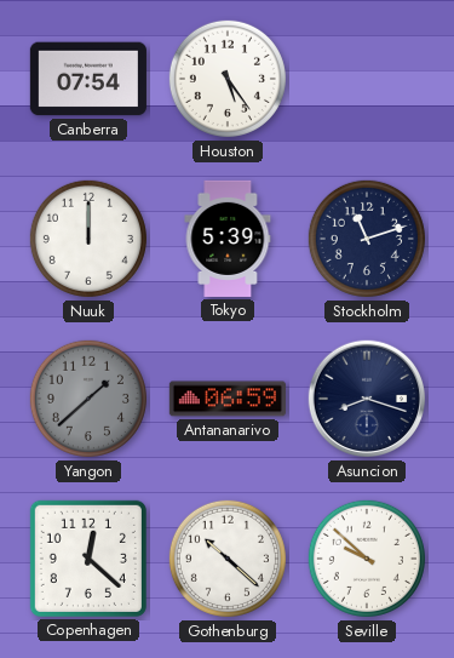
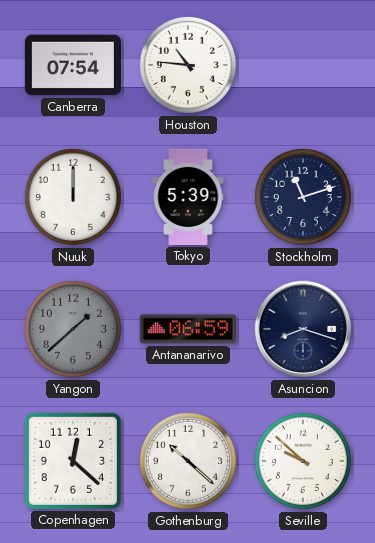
Houston: 5:24 -> 10:46 (188, 65)
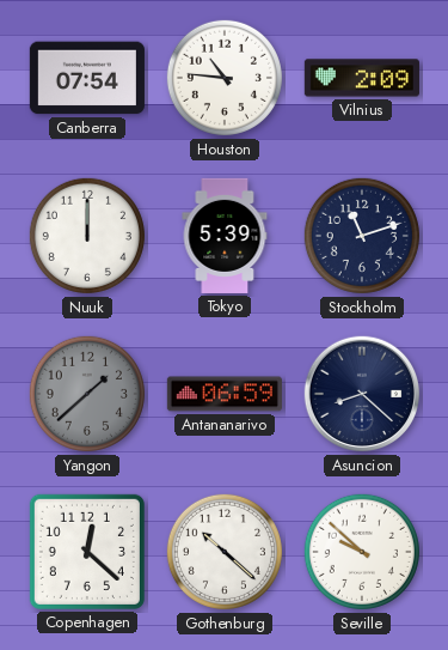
Vilnius: none -> 2:09 (362, 78)
Asuncion: 8:18 -> 8:22 (362, 394)
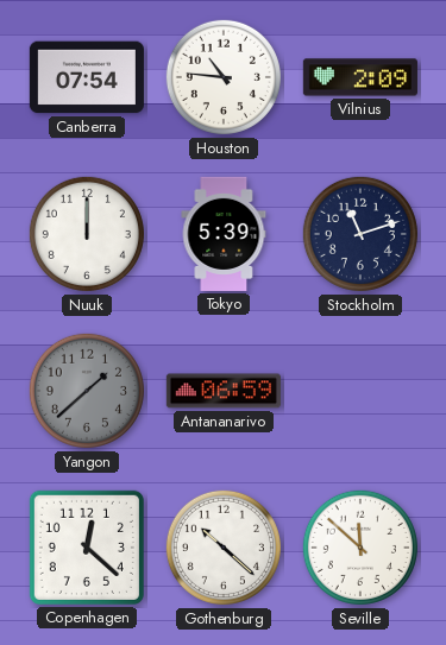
Asuncion: 8:22 -> none (362, 394)
Seville: 9:52 -> 11:52 (360, 548)
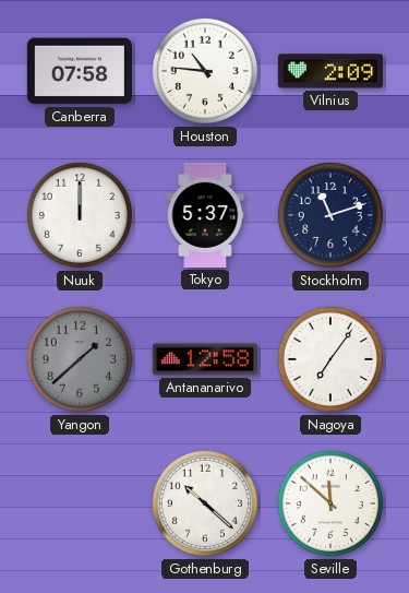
Canberra: 07:54 -> 07:58 (80, 71)
Tokyo: 5:39 -> 5:37 (205, 215)
Antananarivo: 06:59 -> 12:58 (205, 359)
Nagoya: none -> 7:06 (330, 359)
Copenhagen: 12:22 -> none (87, 548)
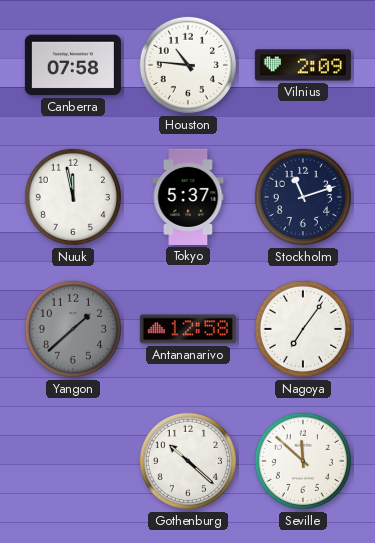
Nuuk: 12:00 -> 11:58 (73, 197)
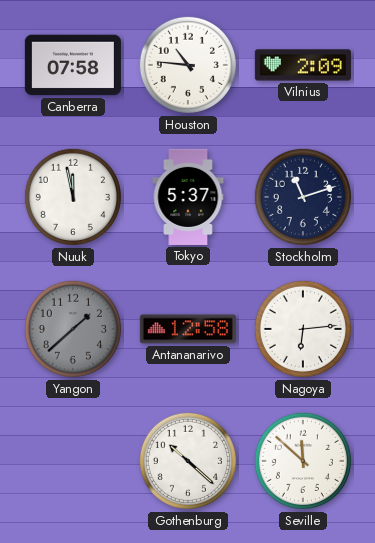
Nagoya: 7:06 -> 6:14 (303, 329)
